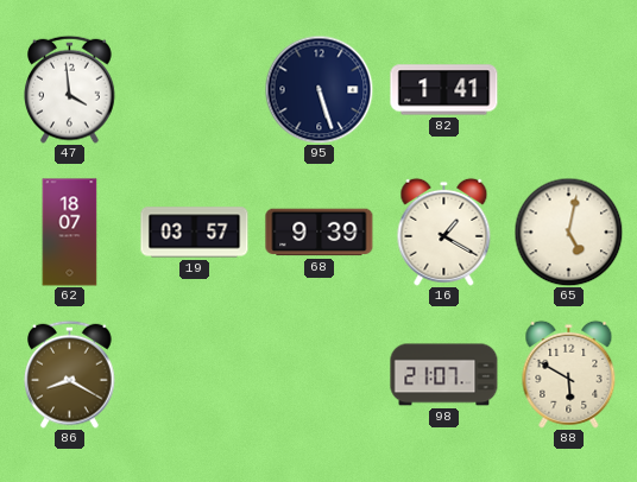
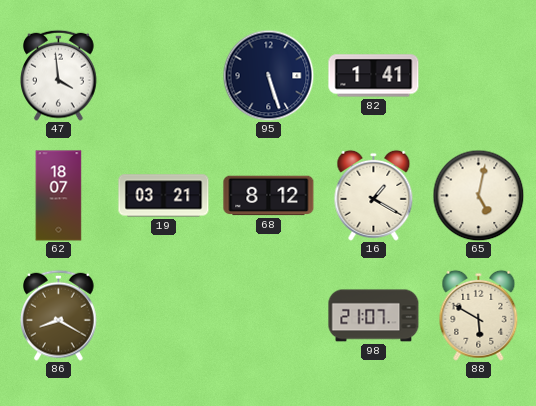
19: 03:57 -> 03:21 (164, 196)
68: 9:39 -> 8:12 (269, 196)
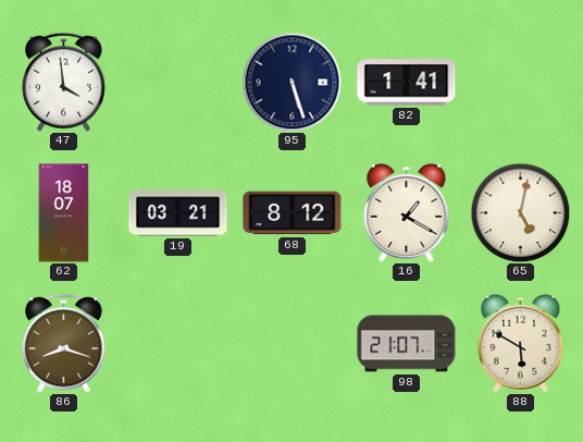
86: 8:20 -> 8:18 (64, 343)
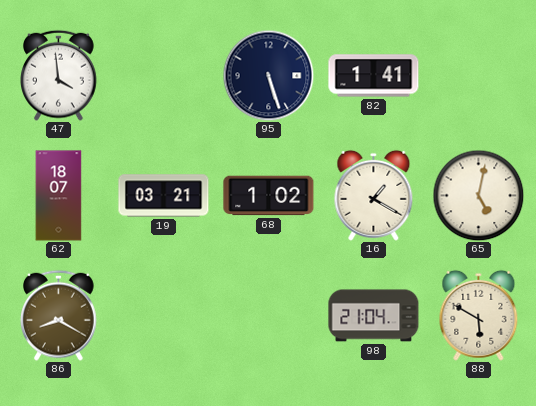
68: 8:12 -> 1:02 (269, 196)
86: 8:18 -> 8:20 (59, 315)
98: 21:07 -> 21:04 (374, 316)
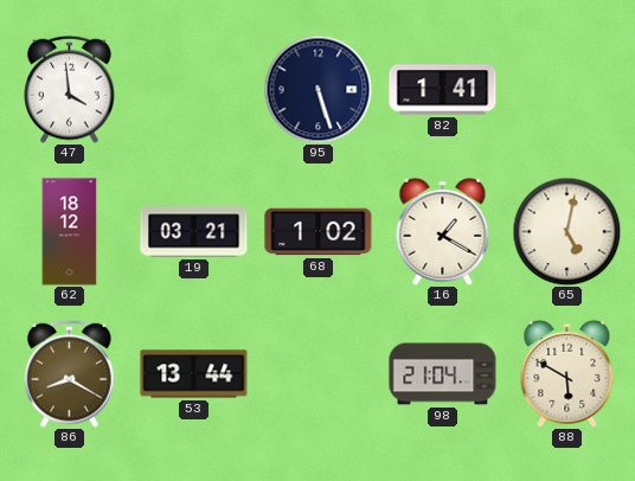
62: 18:07 -> 18:12 (70, 232)
53: none -> 13:44 (194, 374)
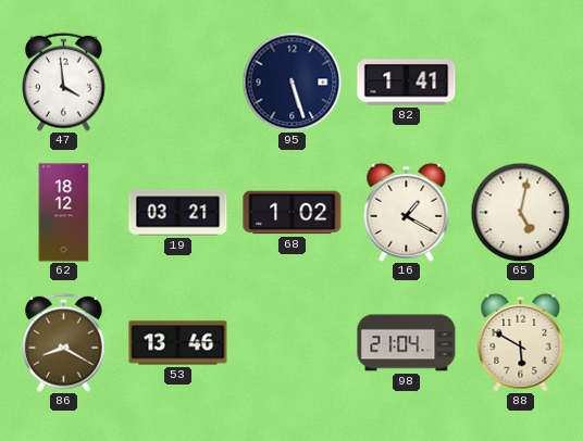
53: 13:44 -> 13:46 (178, 343)
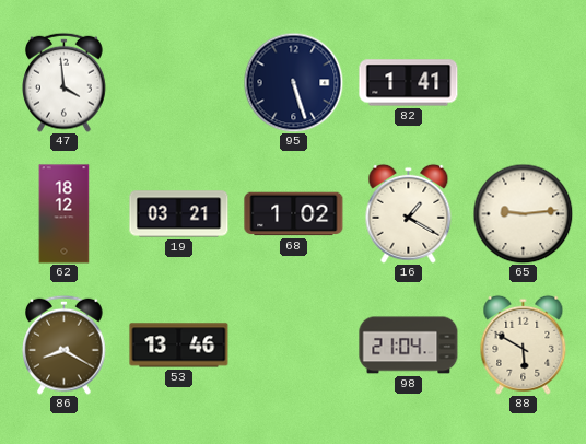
65: 5:02 -> 9:14 (523, 213)
